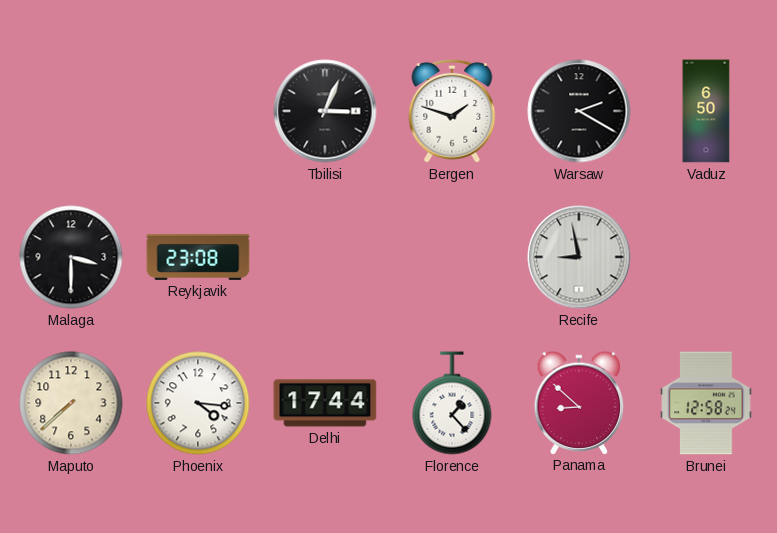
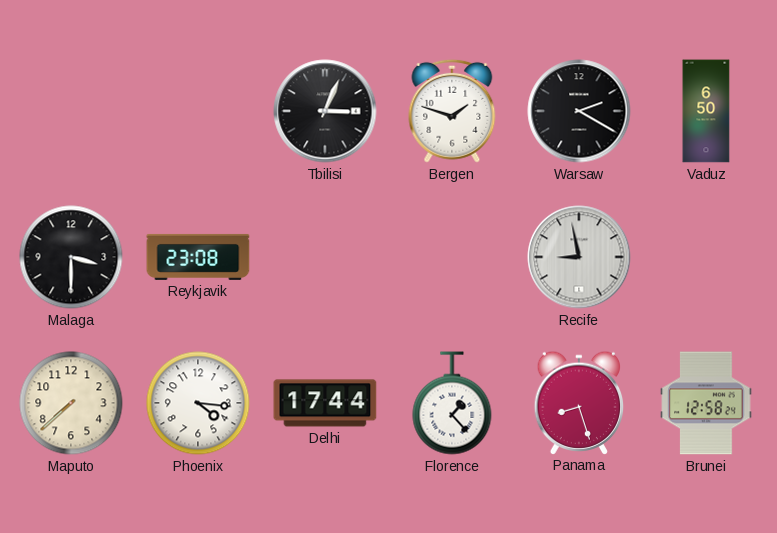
Panama: 8:52 -> 8:27 (579, 402)
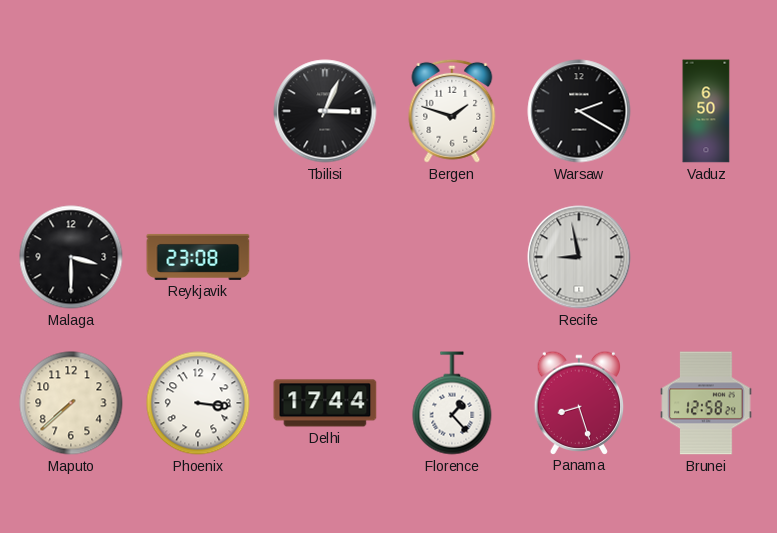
Phoenix: 4:16 -> 3:16 (198, 403)
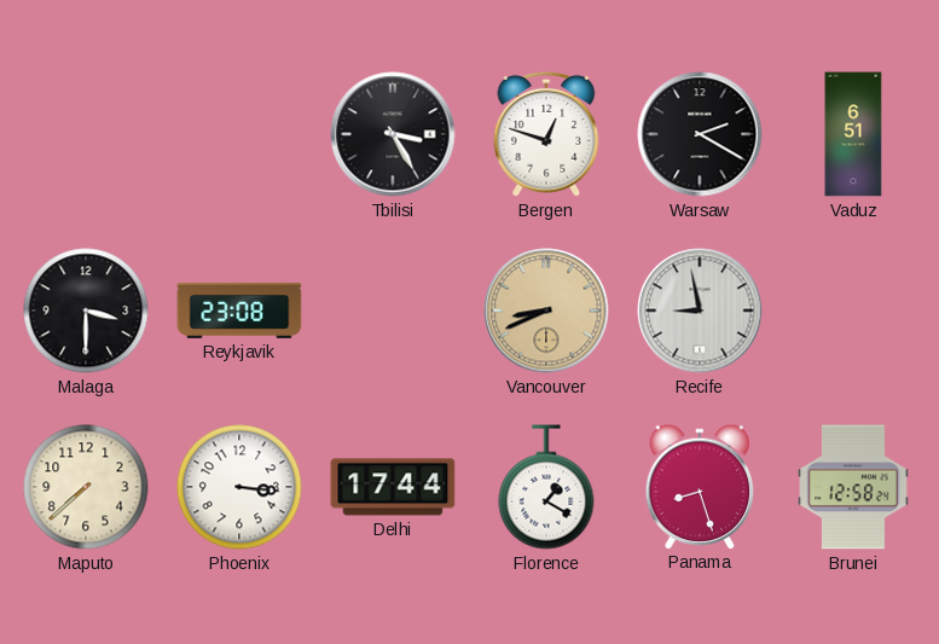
Tbilisi: 3:04 -> 3:25 (393, 134)
Bergen: 1:48 -> 12:48 (546, 134)
Vaduz: 6:50 -> 6:51 (853, 134)
Vancouver: none -> 8:41 (546, 311)
Florence: 1:23 -> 1:20 (546, 487)
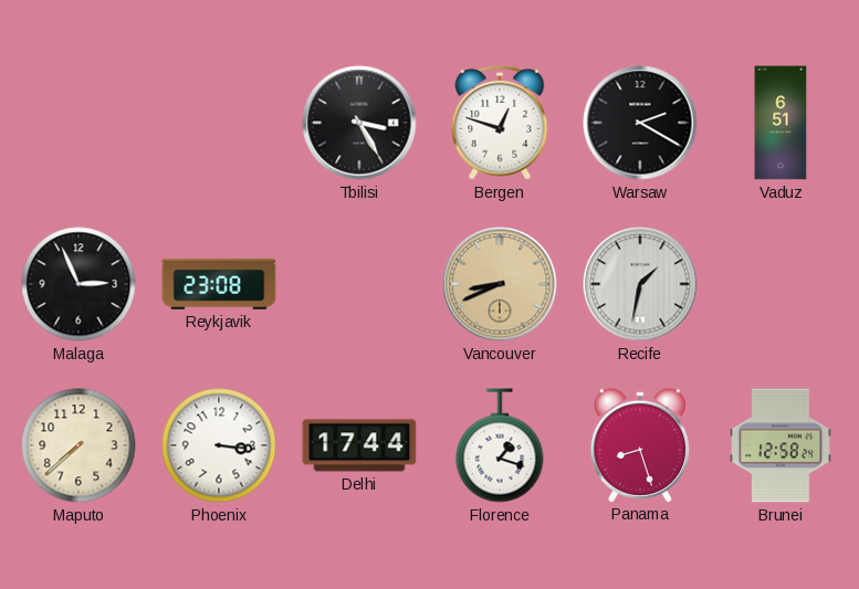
Malaga: 3:30 -> 2:56 (78, 284)
Recife: 8:58 -> 1:32 (640, 284)
Florence: 1:20 -> 1:18 (500, 445)
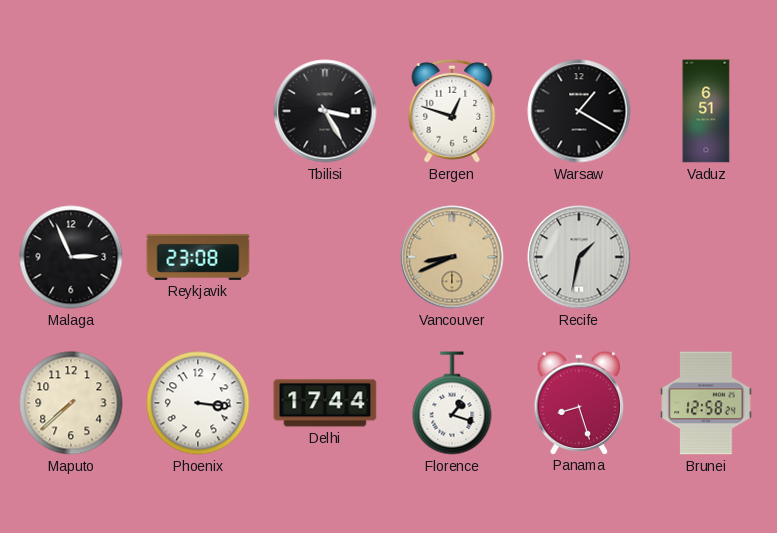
Warsaw: 2:20 -> 1:20 (579, 111)
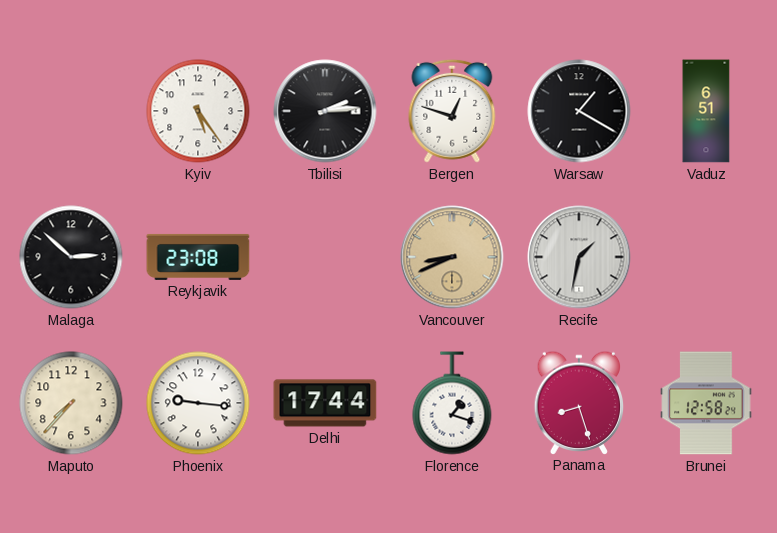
Kyiv: none -> 5:24 (198, 111)
Tbilisi: 3:25 -> 2:14 (325, 111)
Malaga: 2:56 -> 2:52 (71, 257)
Maputo: 7:38 -> 7:37 (71, 403)
Phoenix: 3:16 -> 9:16 (198, 403)
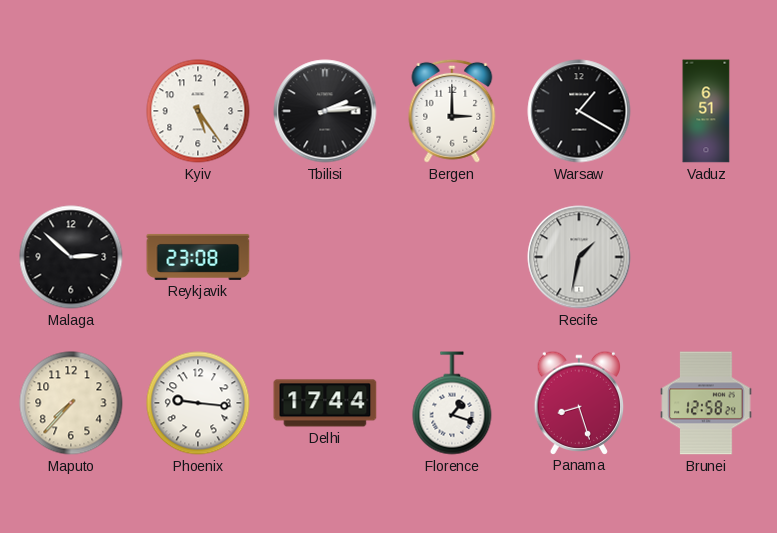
Bergen: 12:48 -> 3:00 (452, 111)
Vancouver: 8:41 -> none (452, 257)
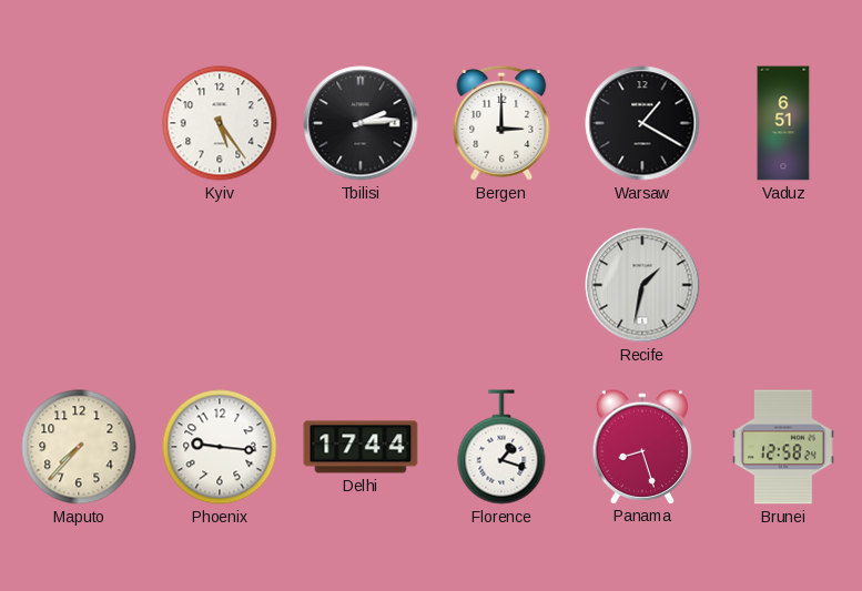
Malaga: 2:52 -> none (71, 257)
Reykjavik: 23:08 -> none (198, 257)
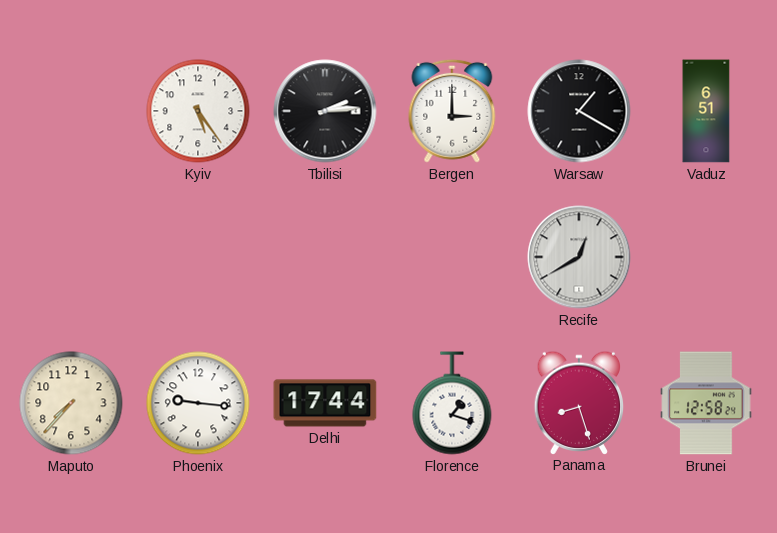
Recife: 1:32 -> 12:40 (579, 257)
